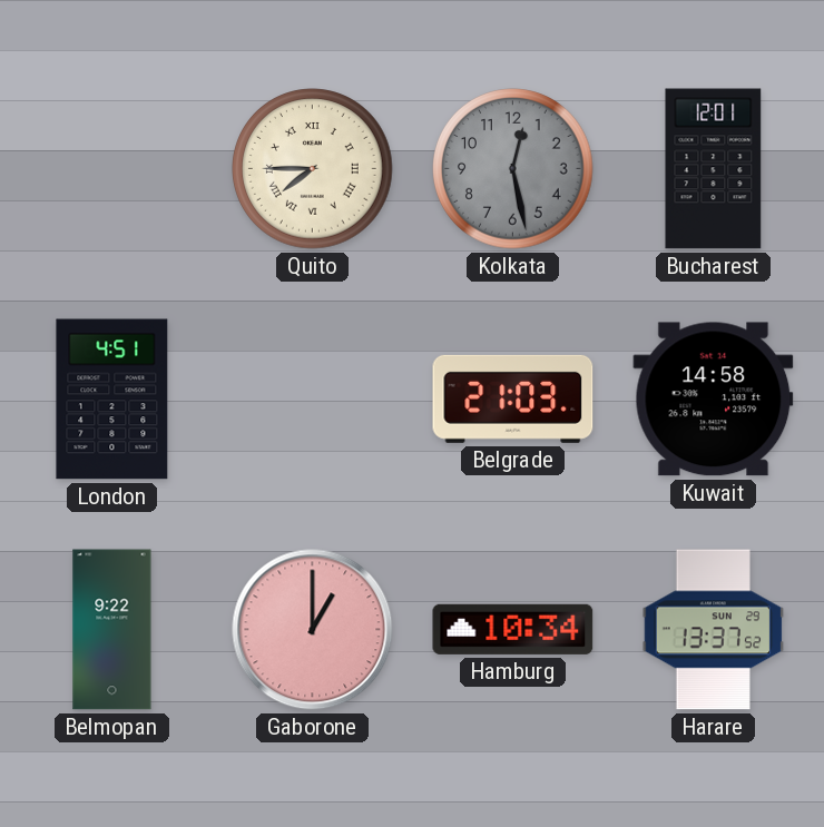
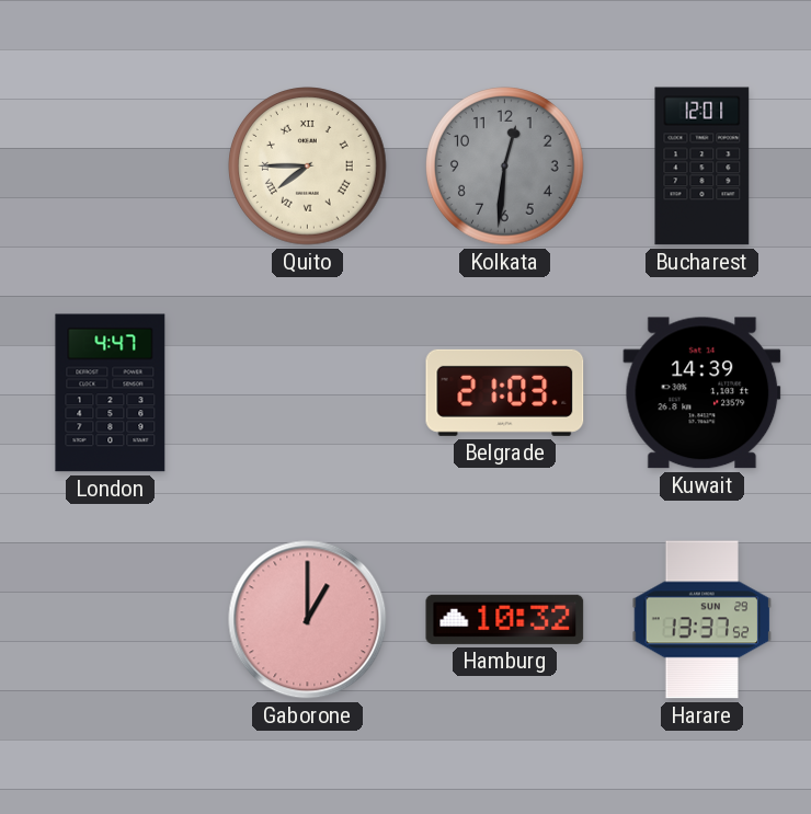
Kolkata: 12:28 -> 12:31 (505, 167)
London: 4:51 -> 4:47 (111, 393)
Kuwait: 14:58 -> 14:39 (703, 393)
Belmopan: 9:22 -> none (112, 630)
Hamburg: 10:34 -> 10:32 (505, 619)
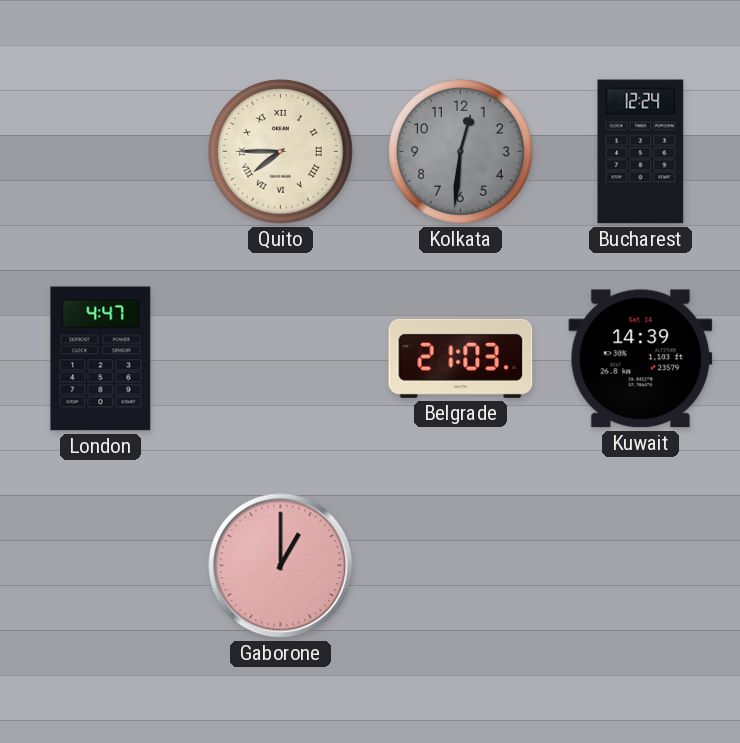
Bucharest: 12:01 -> 12:24 (641, 152)
Hamburg: 10:32 -> none (505, 619)
Harare: 13:37 -> none (703, 620)
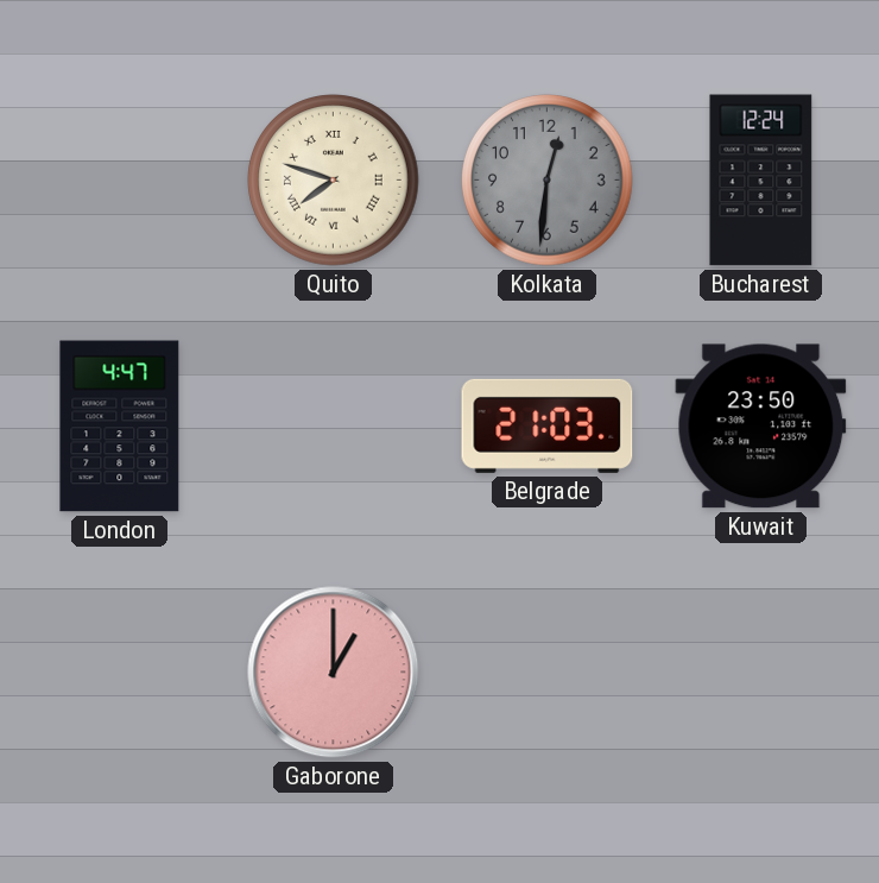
Quito: 7:45 -> 7:48 (334, 181)
Kuwait: 14:39 -> 23:50 (761, 427)
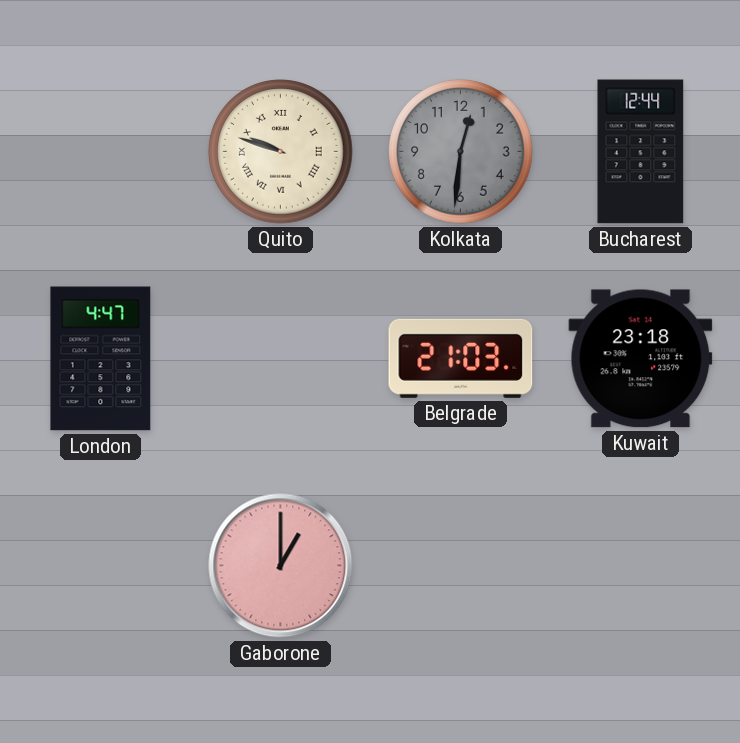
Quito: 7:48 -> 9:48 (281, 152)
Bucharest: 12:24 -> 12:44 (641, 152)
Kuwait: 23:50 -> 23:18 (641, 359)
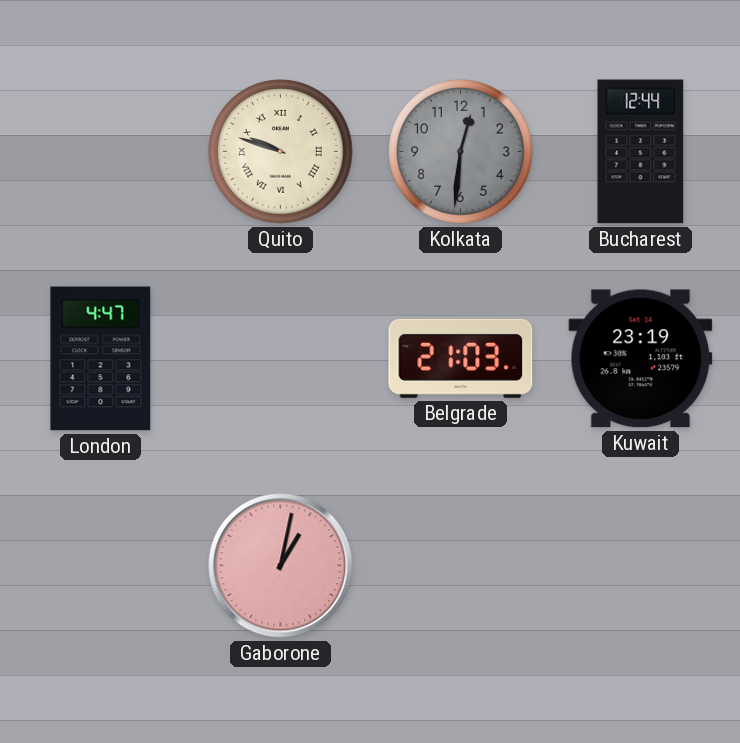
Kuwait: 23:18 -> 23:19 (641, 359)
Gaborone: 1:00 -> 1:02 (281, 566)
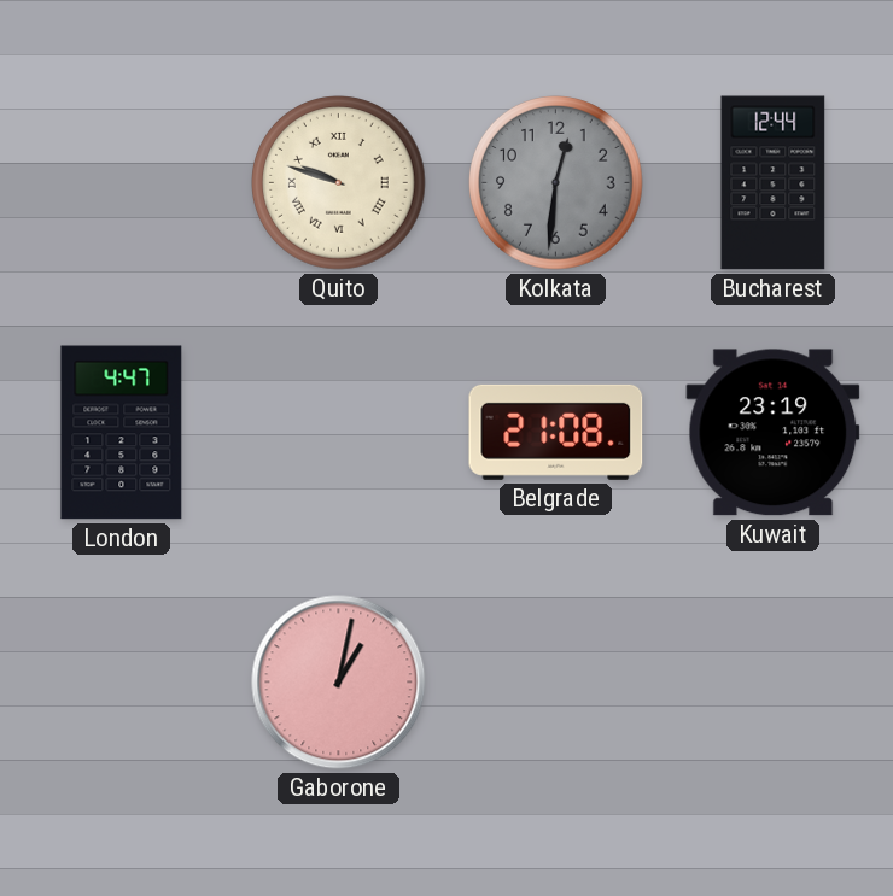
Belgrade: 21:03 -> 21:08 (556, 432)
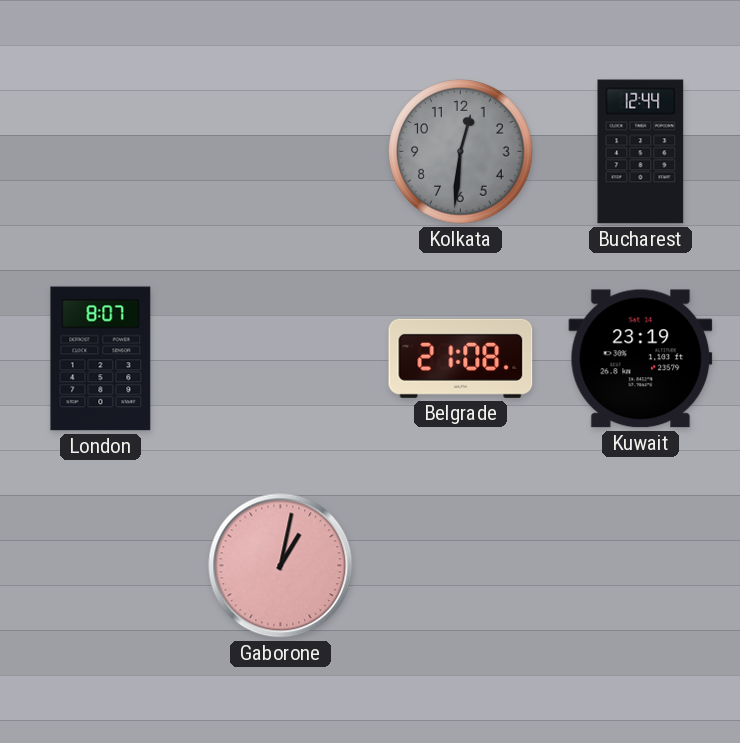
Quito: 9:48 -> none (339, 183)
London: 4:47 -> 8:07 (101, 359)
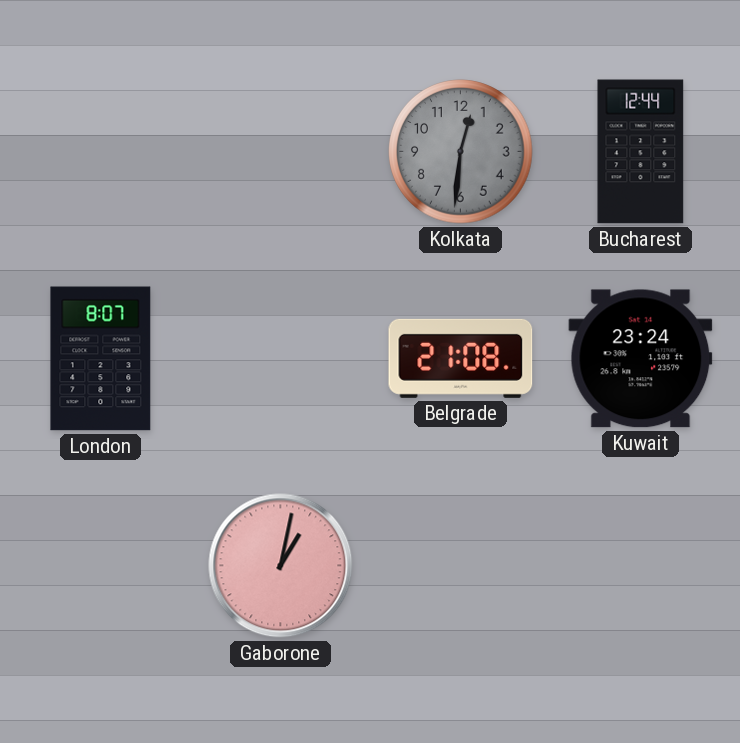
Kuwait: 23:19 -> 23:24 (641, 359)
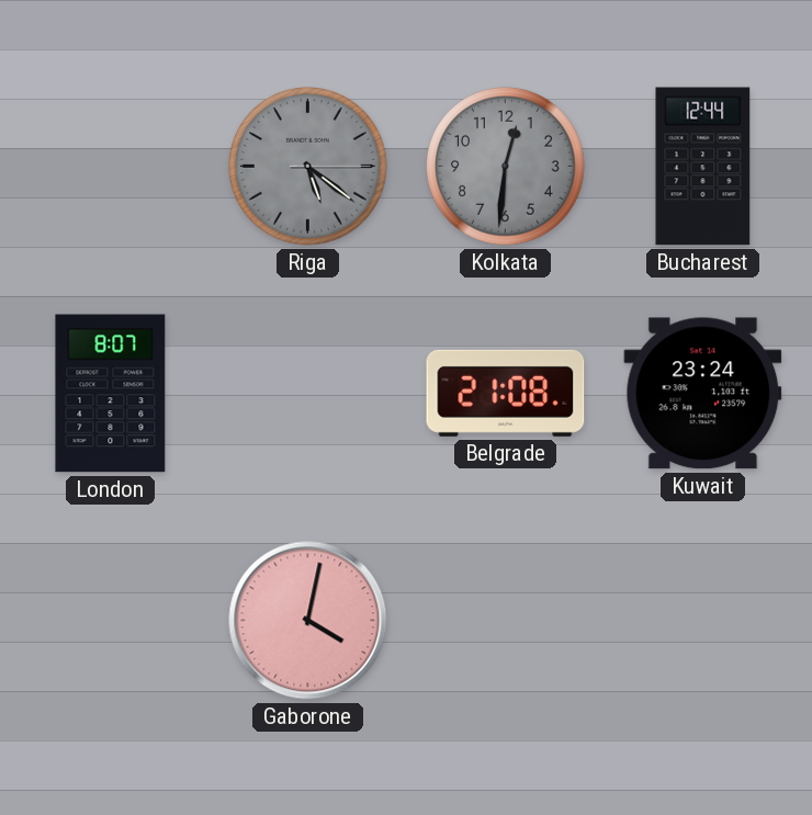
Riga: none -> 5:21 (308, 167)
Gaborone: 1:02 -> 4:02 (308, 621)
